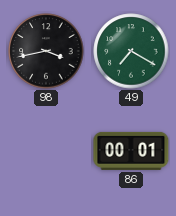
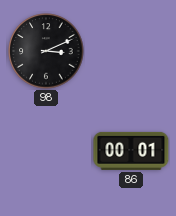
98: 3:43 -> 3:11 (46, 51)
49: 7:20 -> none (131, 51)
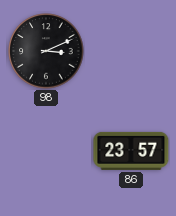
86: 00:01 -> 23:57 (131, 151)
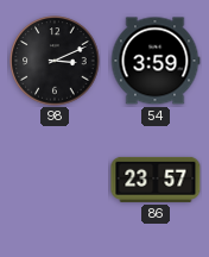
54: none -> 3:59 (156, 61)
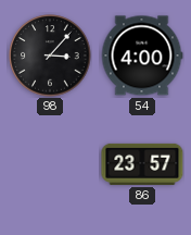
98: 3:11 -> 3:07 (50, 55)
54: 3:59 -> 4:00 (142, 55)
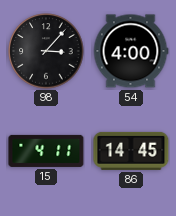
15: none -> 4:11 (46, 151)
86: 23:57 -> 14:45 (131, 151)
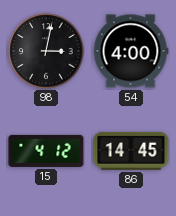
98: 3:07 -> 3:02 (46, 51)
15: 4:11 -> 4:12 (46, 151)
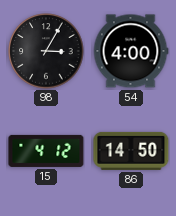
98: 3:02 -> 3:05 (46, 51)
86: 14:45 -> 14:50 (131, 151)
